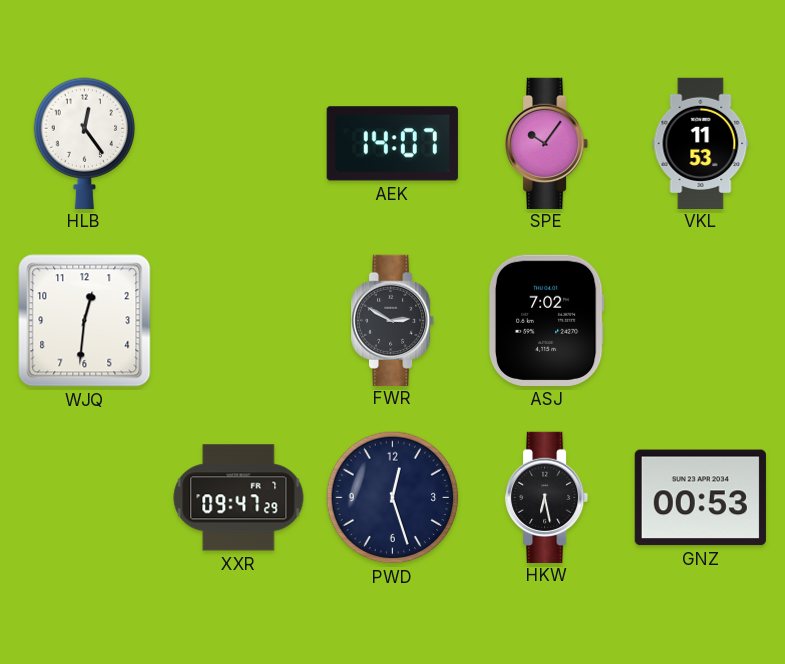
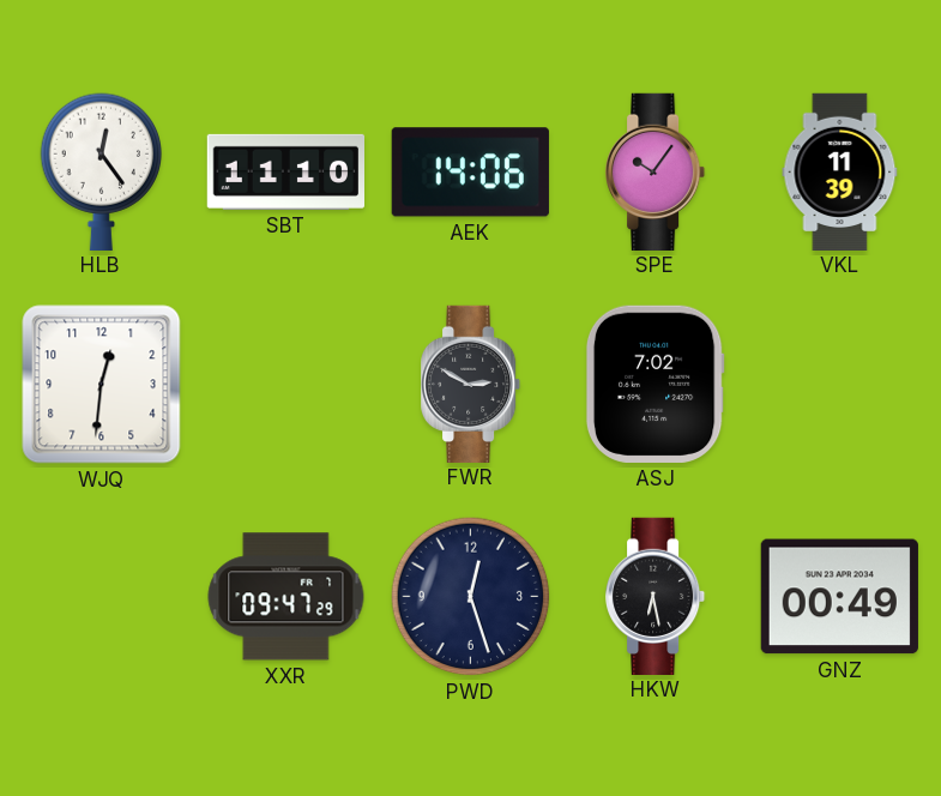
SBT: none -> 11:10 (285, 171)
AEK: 14:07 -> 14:06 (470, 173)
VKL: 11:53 -> 11:39 (840, 171)
GNZ: 00:53 -> 00:49 (839, 597)
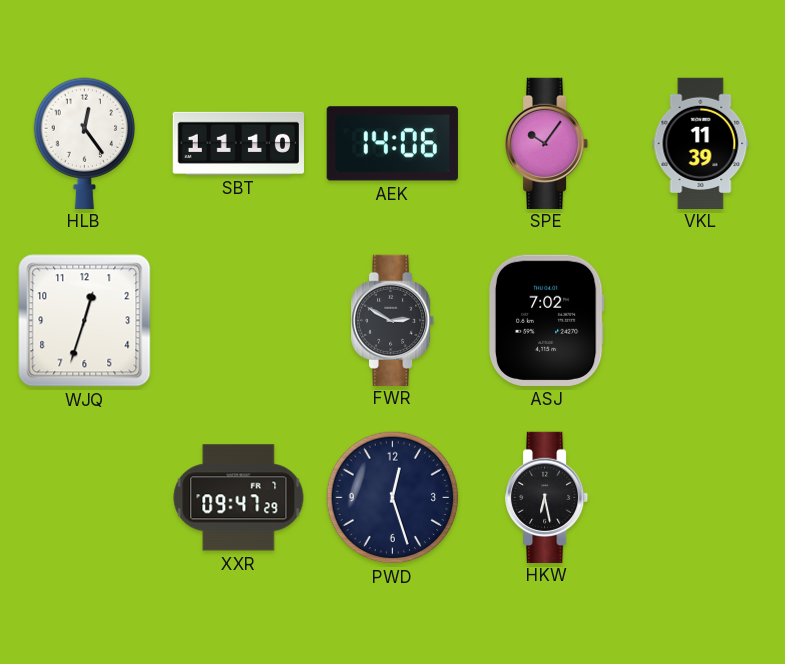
WJQ: 12:31 -> 12:33 (85, 321)
GNZ: 00:49 -> none (839, 597)
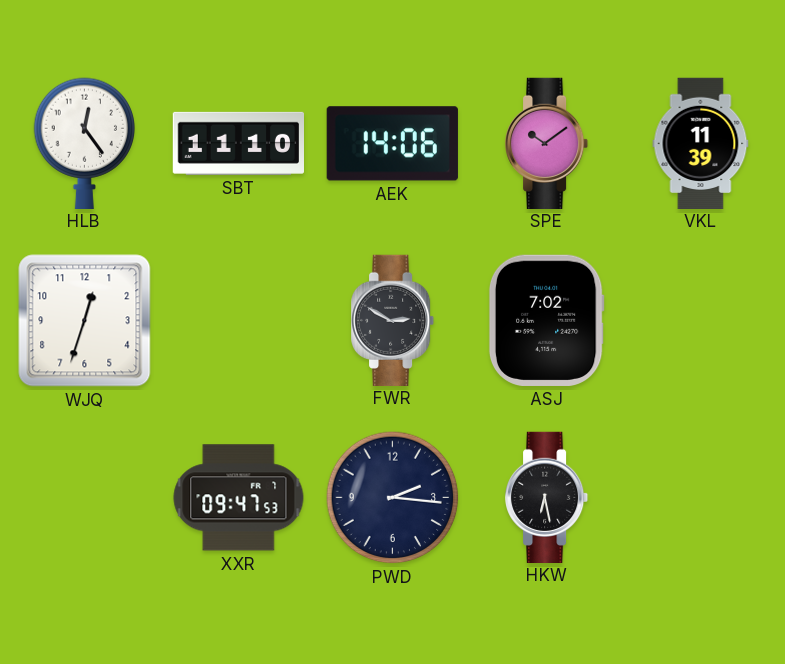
SPE: 10:06 -> 10:09 (548, 143)
XXR: 09:47:29 -> 09:47:53 (239, 498)
PWD: 12:27 -> 2:16 (393, 498)
